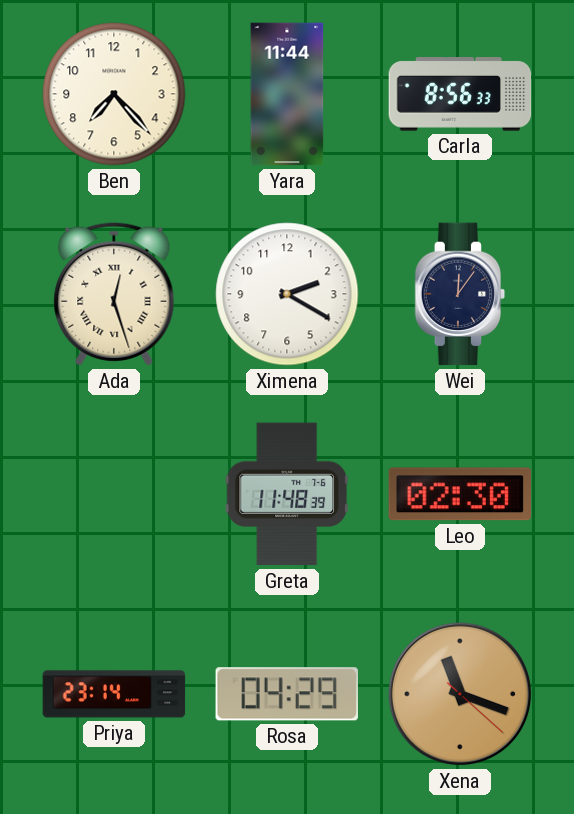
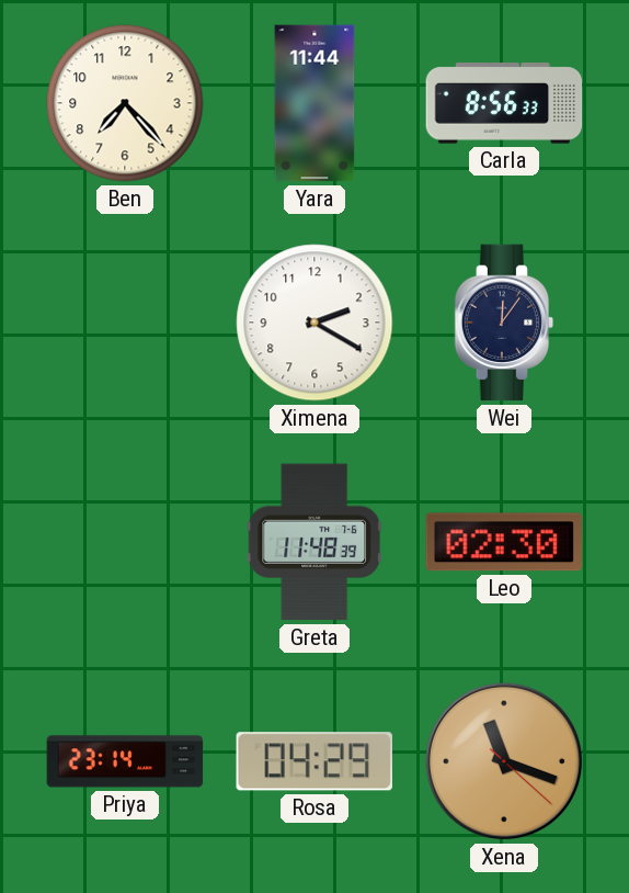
Ada: 12:27 -> none (114, 294)
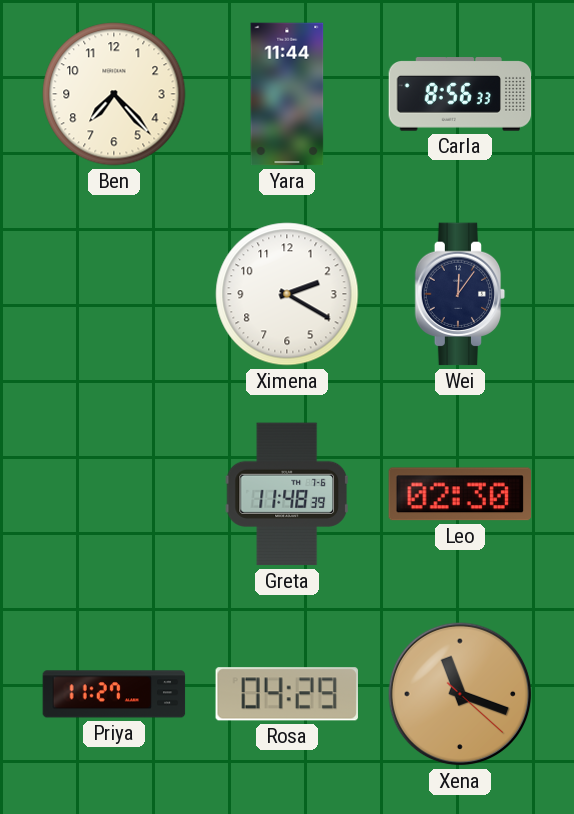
Priya: 23:14 -> 11:27 (114, 694)
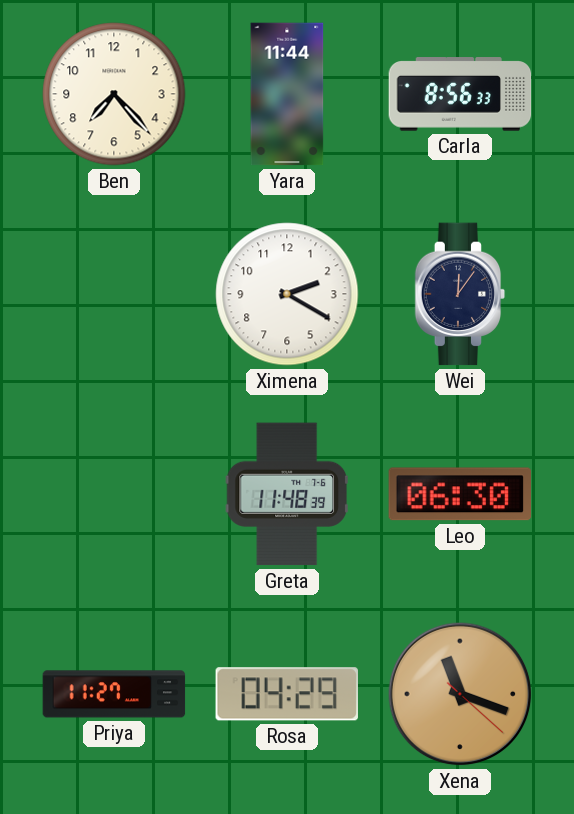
Leo: 02:30 -> 06:30 (459, 494)
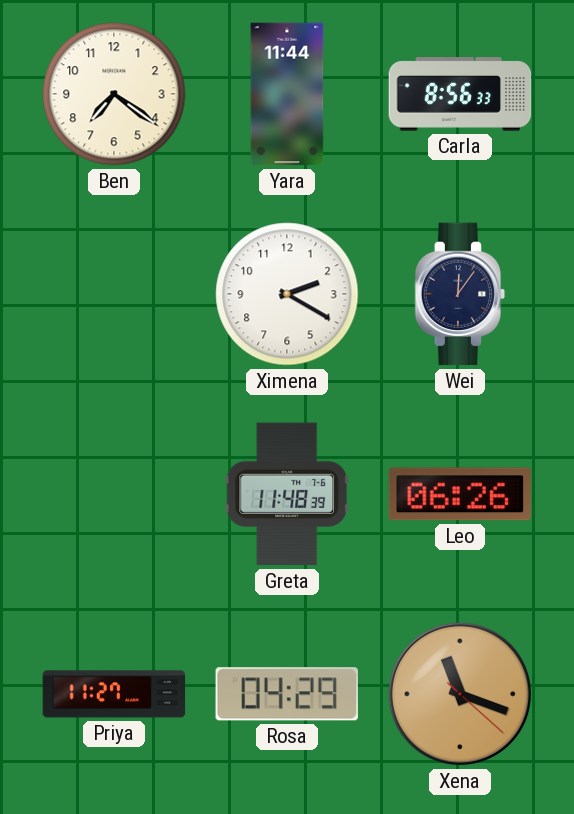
Ben: 7:23 -> 7:21 (114, 94)
Leo: 06:30 -> 06:26 (459, 494)
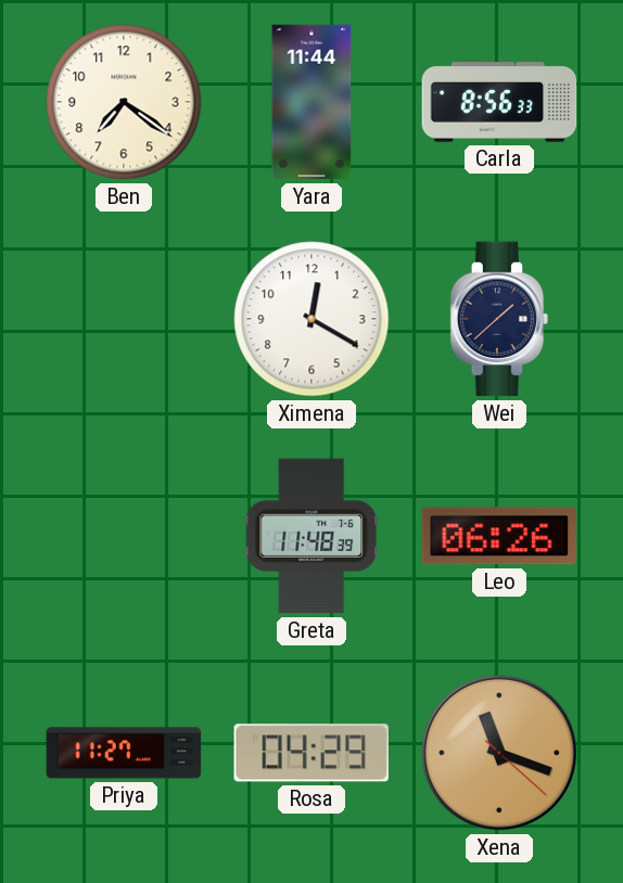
Ximena: 2:20 -> 12:20 (311, 319)
Wei: 12:06 -> 1:38 (499, 319)
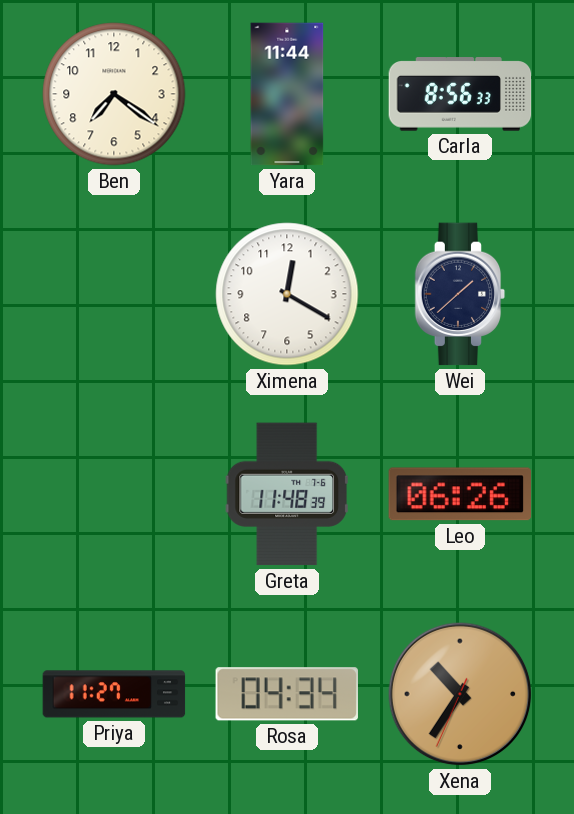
Rosa: 04:29 -> 04:34 (287, 694)
Xena: 11:18 -> 10:35 (460, 694)
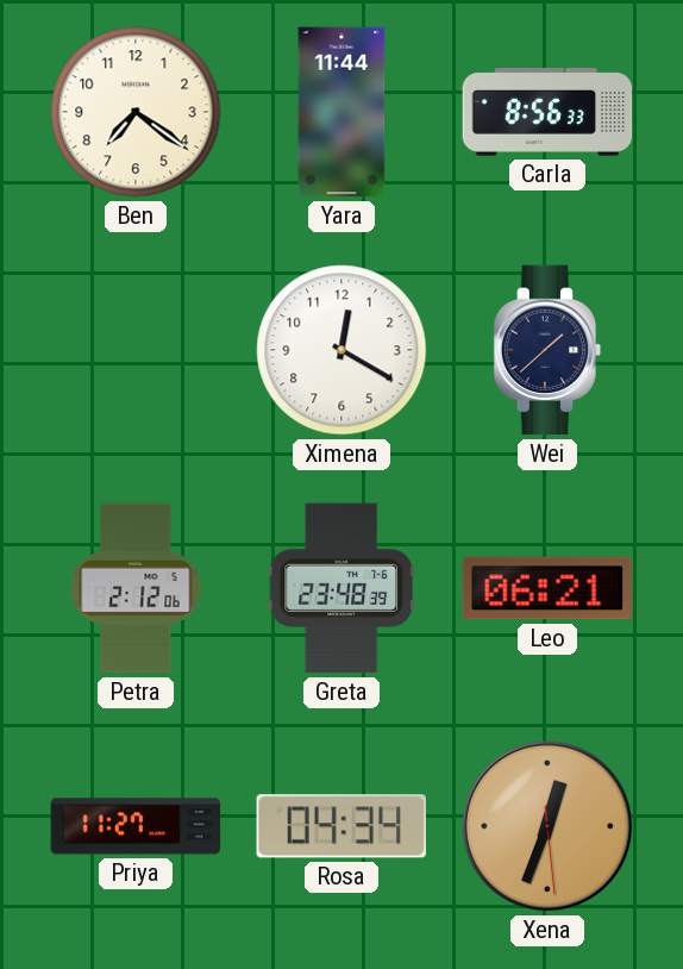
Petra: none -> 2:12 (136, 588)
Greta: 11:48 -> 23:48 (342, 588)
Leo: 06:26 -> 06:21 (546, 588)
Xena: 10:35 -> 12:33 (547, 826)
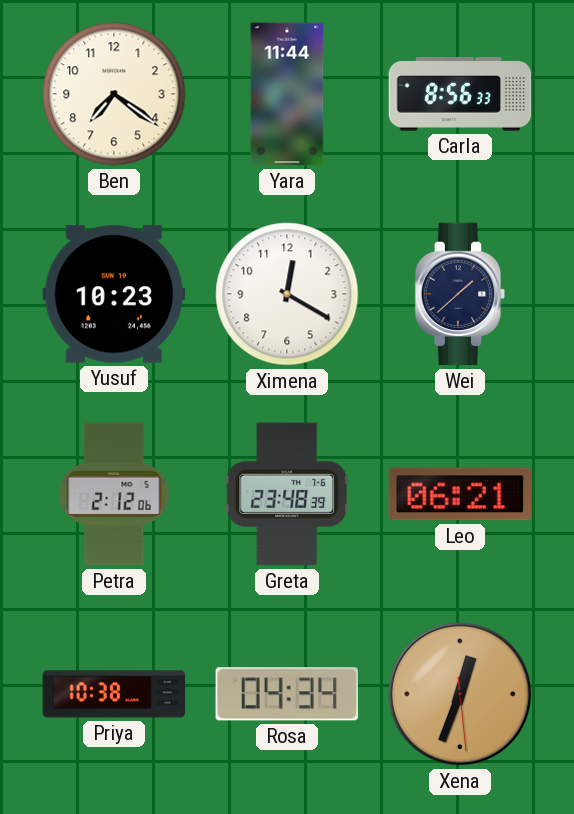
Yusuf: none -> 10:23 (114, 294)
Priya: 11:27 -> 10:38 (114, 694)
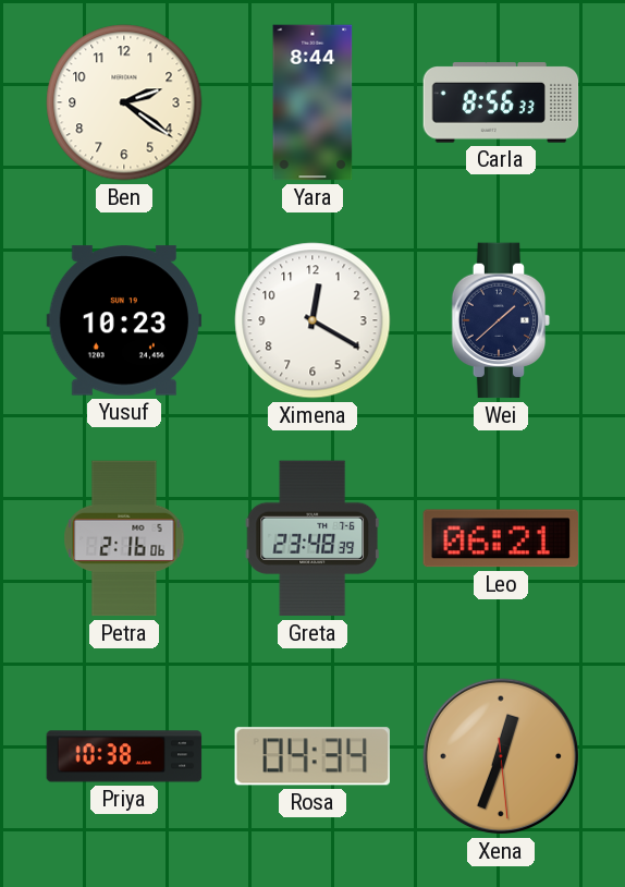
Ben: 7:21 -> 2:21 (124, 102)
Yara: 11:44 -> 8:44 (312, 102)
Petra: 2:12 -> 2:16 (124, 538)
